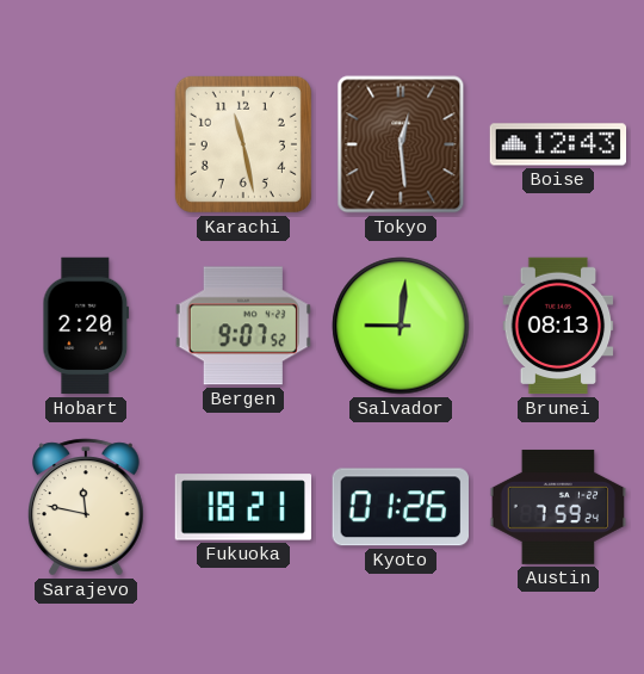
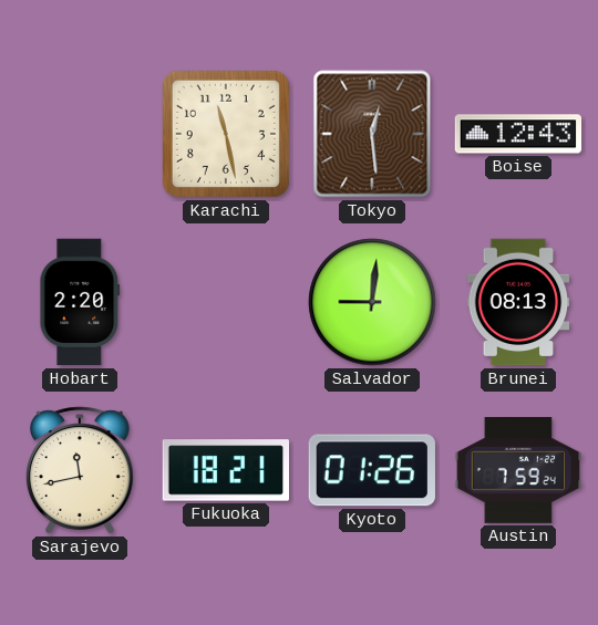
Bergen: 9:07 -> none (243, 326)
Sarajevo: 11:47 -> 11:43 (81, 470)
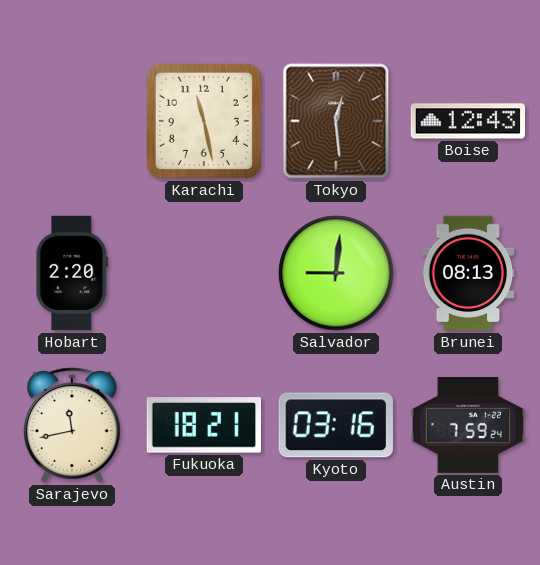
Kyoto: 01:26 -> 03:16 (336, 425)
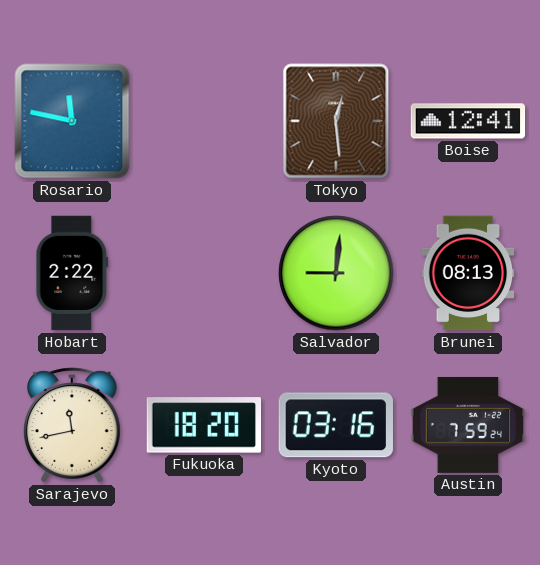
Rosario: none -> 11:47 (72, 121)
Karachi: 11:28 -> none (204, 121)
Boise: 12:43 -> 12:41 (468, 121)
Hobart: 2:20 -> 2:22 (72, 273)
Fukuoka: 18:21 -> 18:20 (203, 425)
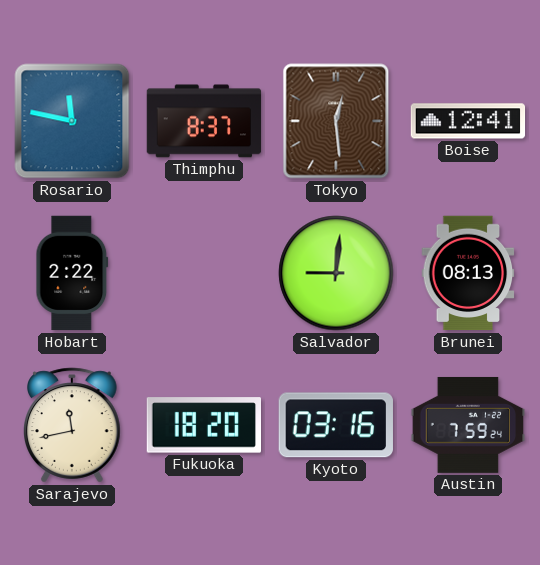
Thimphu: none -> 8:37 (204, 121)
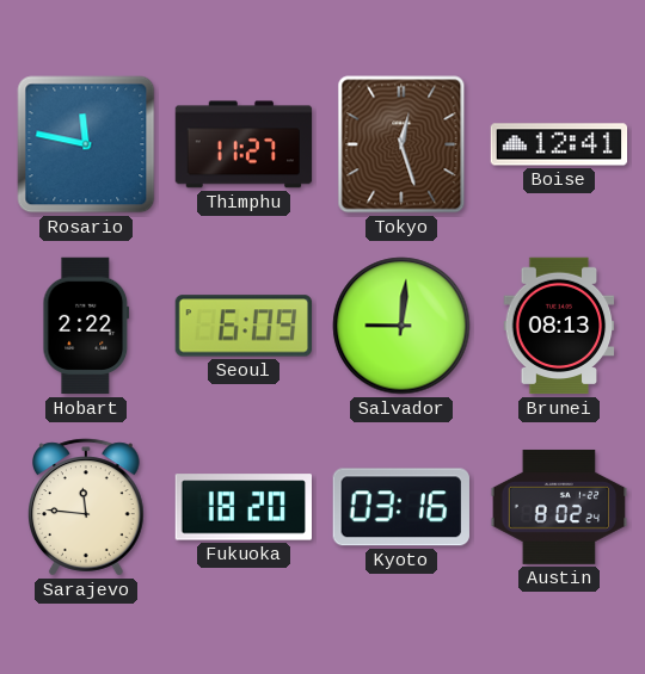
Thimphu: 8:37 -> 11:27 (244, 144)
Tokyo: 12:29 -> 12:27 (401, 144)
Seoul: none -> 6:09 (242, 326)
Sarajevo: 11:43 -> 11:46 (87, 507)
Austin: 7:59 -> 8:02 (559, 507)
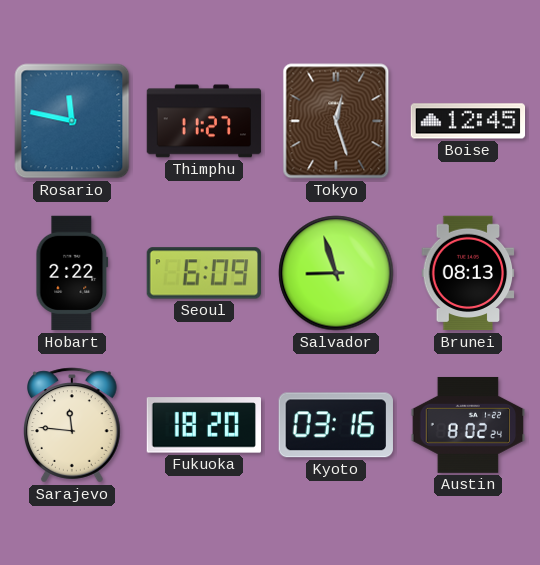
Boise: 12:41 -> 12:45 (468, 121)
Salvador: 9:01 -> 8:57 (336, 273)
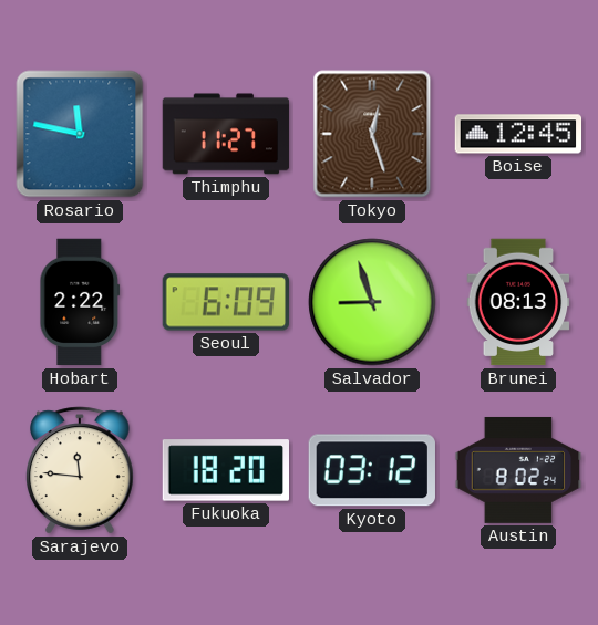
Kyoto: 03:16 -> 03:12 (372, 470)
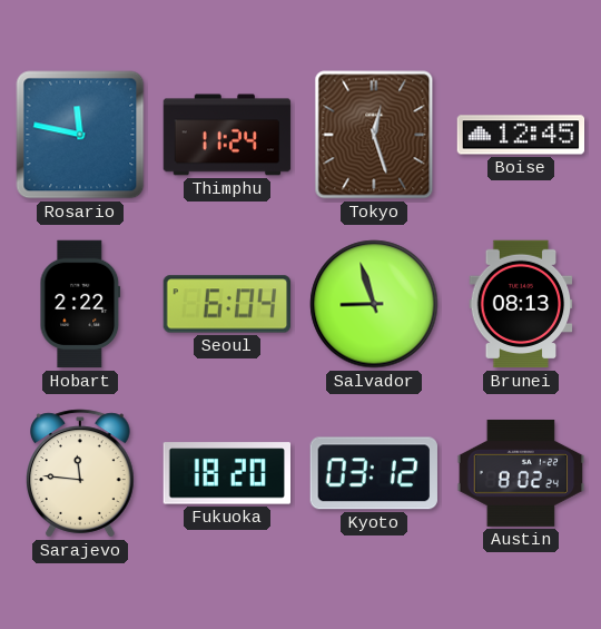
Thimphu: 11:27 -> 11:24 (227, 135)
Seoul: 6:09 -> 6:04 (226, 304)
